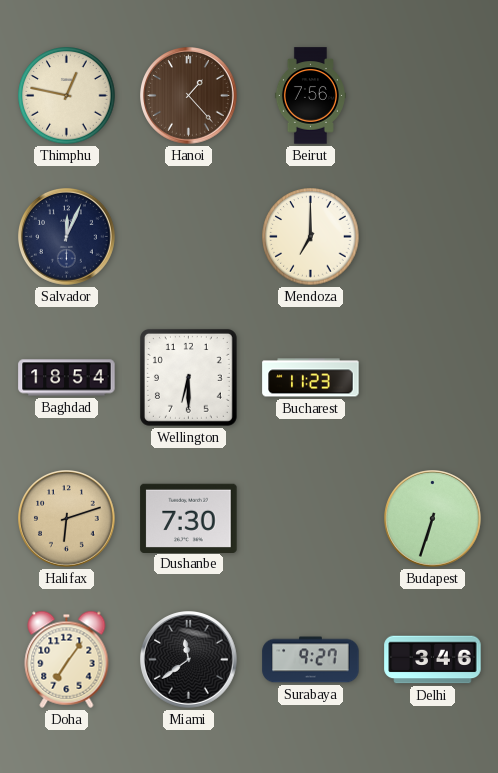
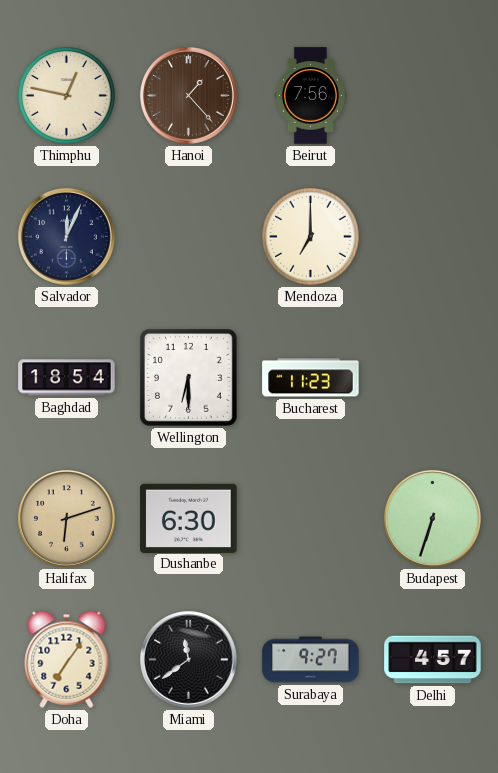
Dushanbe: 7:30 -> 6:30 (189, 518)
Delhi: 3:46 -> 4:57 (433, 660)
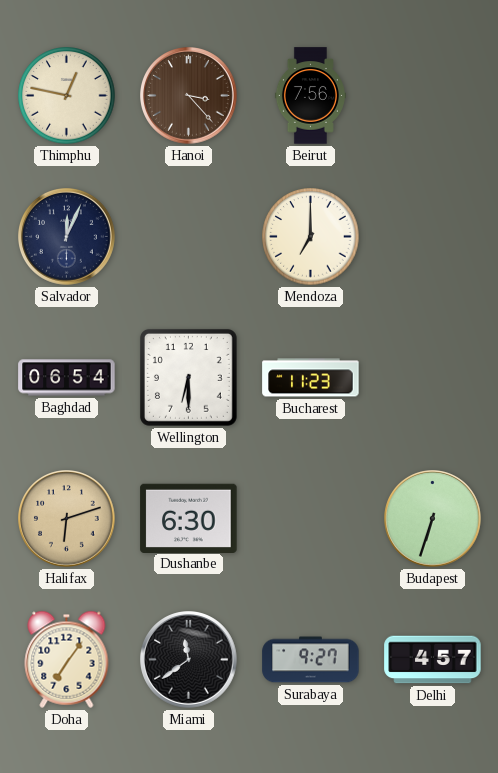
Hanoi: 1:23 -> 3:23 (189, 96)
Baghdad: 18:54 -> 06:54 (67, 378)
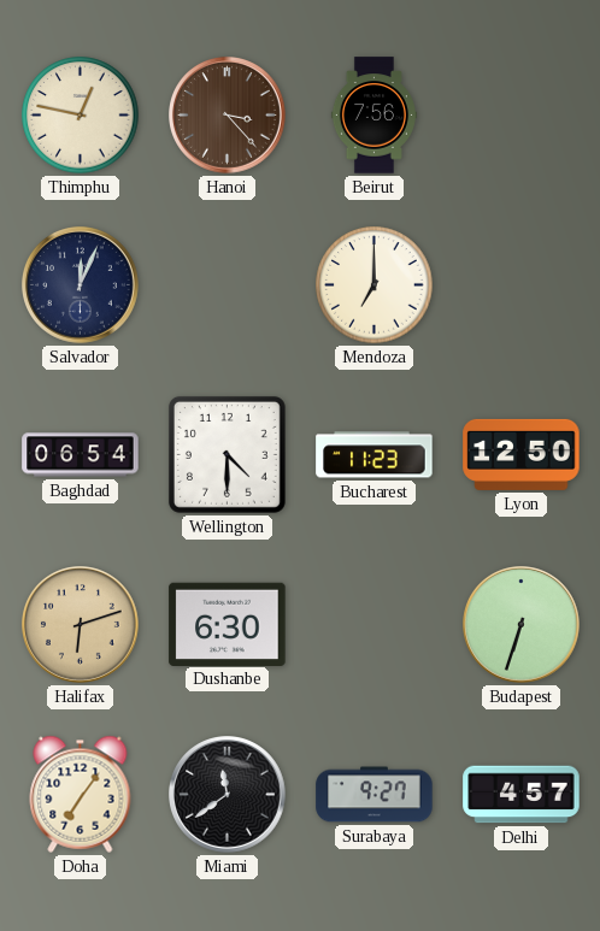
Wellington: 6:30 -> 4:30 (227, 454)
Lyon: none -> 12:50 (522, 454)
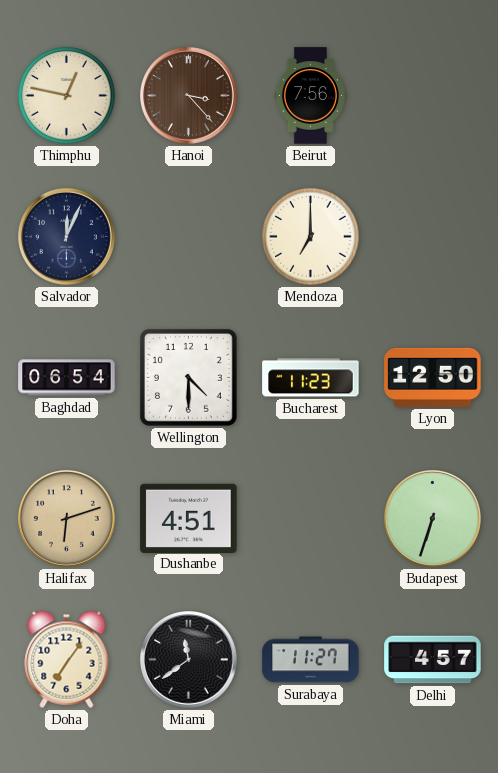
Dushanbe: 6:30 -> 4:51 (189, 518)
Surabaya: 9:27 -> 11:27 (311, 660)
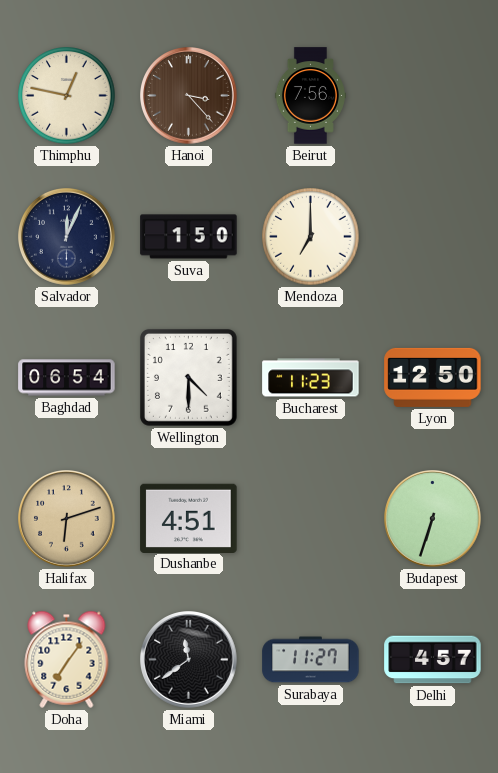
Suva: none -> 1:50 (189, 237)
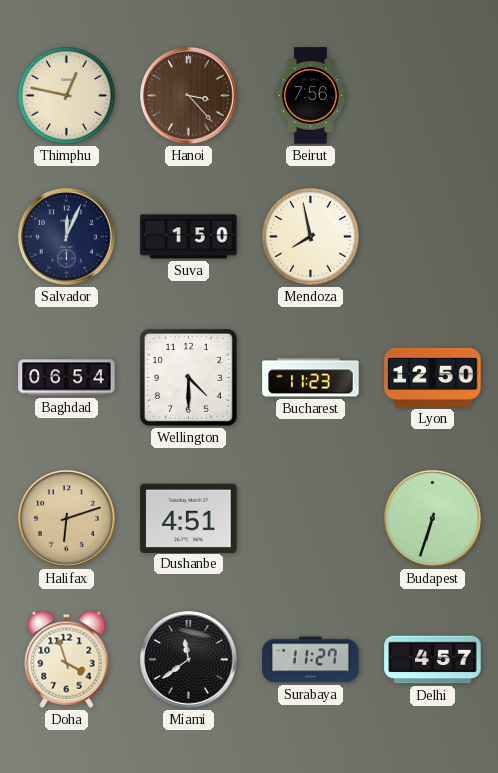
Mendoza: 7:00 -> 7:58 (311, 237)
Doha: 7:06 -> 3:57 (67, 659)
